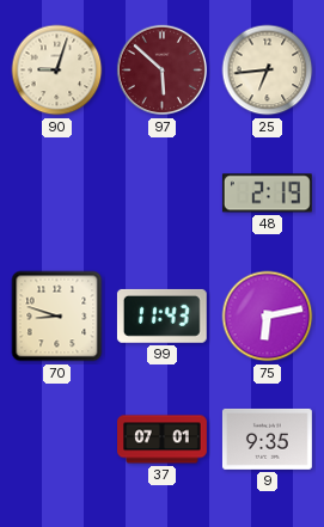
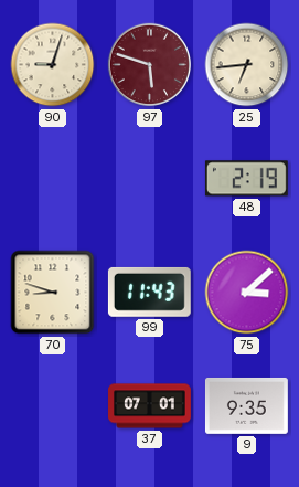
97: 5:52 -> 5:48 (150, 65)
75: 6:13 -> 3:08 (247, 293)
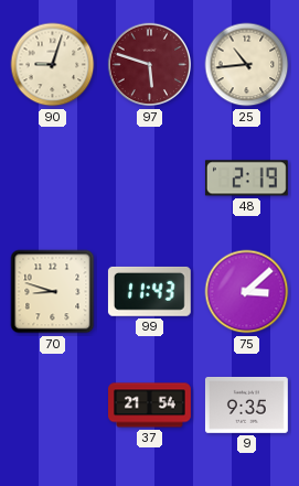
25: 6:44 -> 10:44 (247, 65)
37: 07:01 -> 21:54 (150, 406)
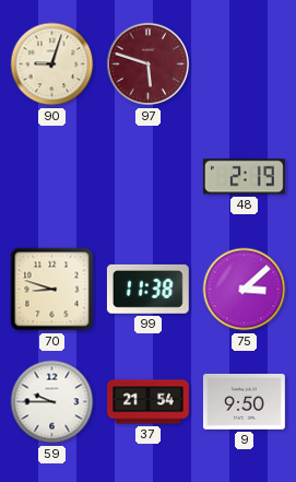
25: 10:44 -> none (247, 65)
99: 11:43 -> 11:38 (147, 289)
59: none -> 9:45 (52, 402)
9: 9:35 -> 9:50 (244, 401)
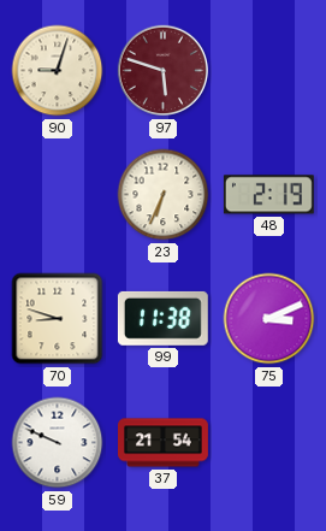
23: none -> 6:34 (164, 195)
75: 3:08 -> 3:11 (269, 319)
59: 9:45 -> 9:49 (58, 443)
9: 9:50 -> none (244, 401)
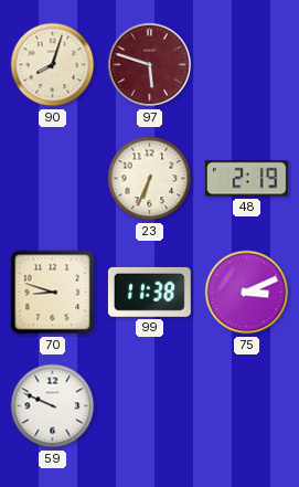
90: 9:03 -> 8:03 (53, 65)
37: 21:54 -> none (164, 443)
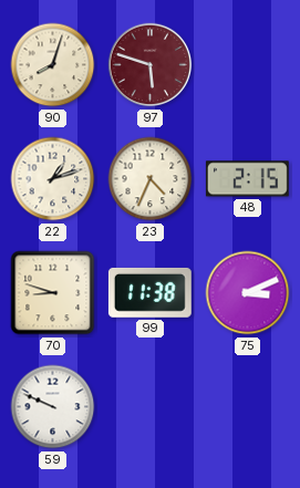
22: none -> 1:12 (53, 179)
23: 6:34 -> 4:34 (151, 179)
48: 2:19 -> 2:15 (247, 179)
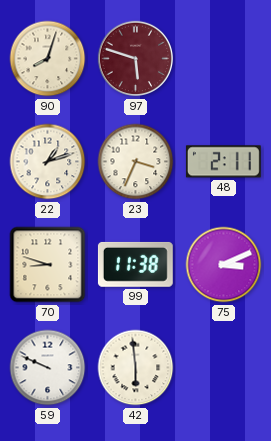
23: 4:34 -> 3:34 (136, 162)
48: 2:15 -> 2:11 (223, 162)
42: none -> 5:59 (136, 368)
